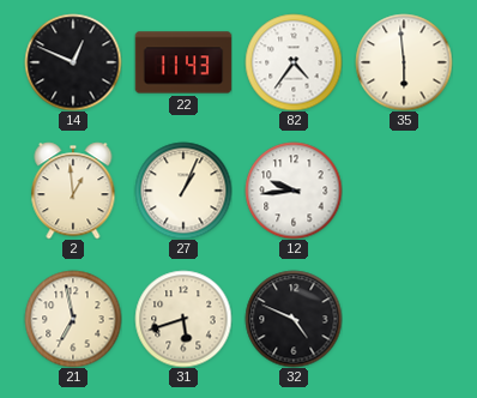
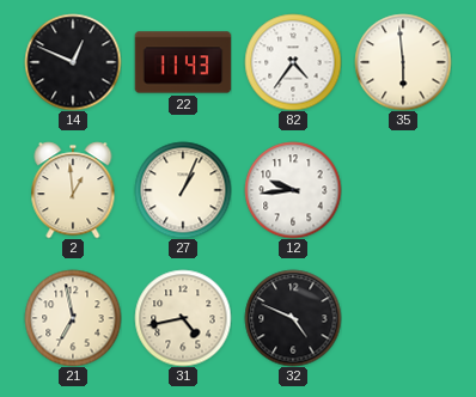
31: 5:42 -> 4:43 (183, 318)
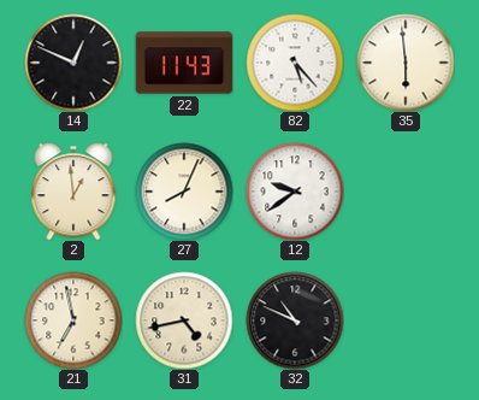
82: 4:36 -> 5:23 (295, 63)
27: 1:04 -> 8:04 (184, 192)
12: 9:44 -> 9:39 (295, 192)
32: 4:49 -> 10:49 (295, 320)
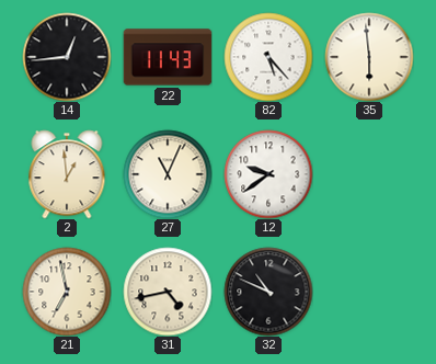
14: 12:49 -> 12:44 (67, 57)
27: 8:04 -> 11:04 (168, 174)
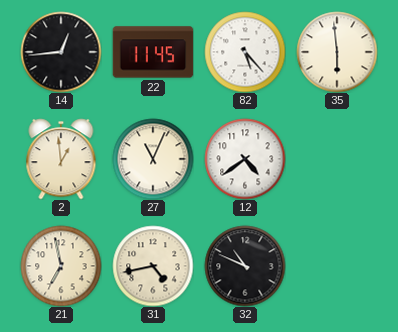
22: 11:43 -> 11:45 (153, 52)
12: 9:39 -> 4:39 (245, 159)
